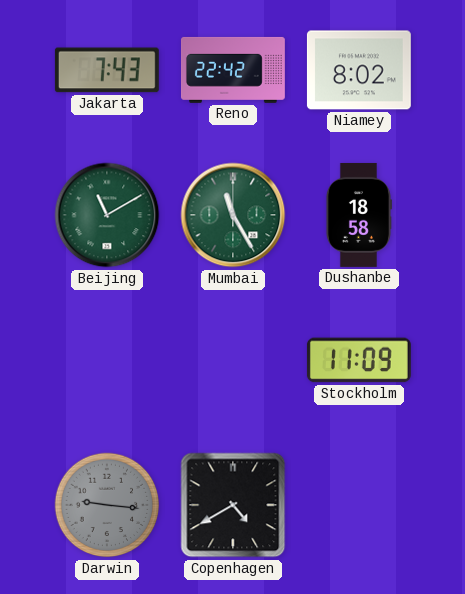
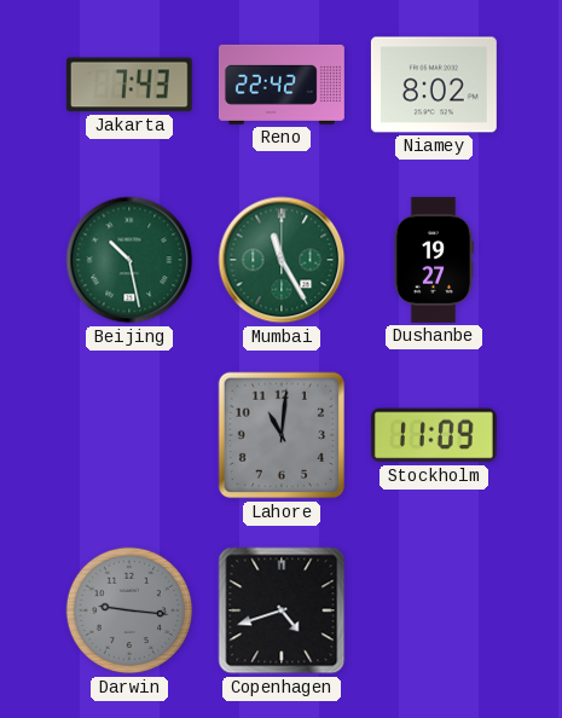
Beijing: 11:10 -> 10:28 (129, 260)
Dushanbe: 18:58 -> 19:27 (433, 260)
Lahore: none -> 11:01 (282, 435)
Copenhagen: 4:40 -> 4:42 (282, 610)
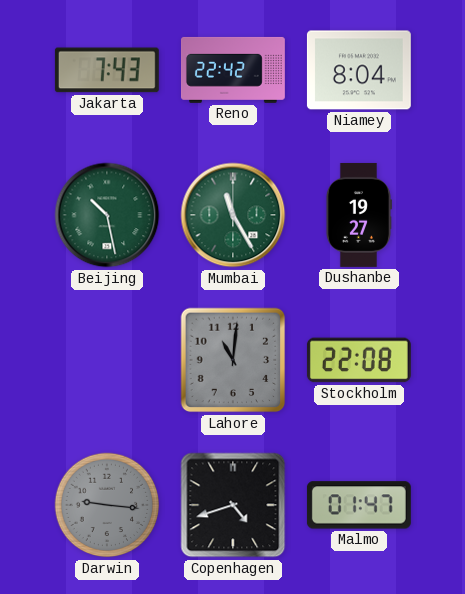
Niamey: 8:02 -> 8:04 (359, 70)
Stockholm: 11:09 -> 22:08 (359, 360)
Malmo: none -> 01:47 (359, 505)
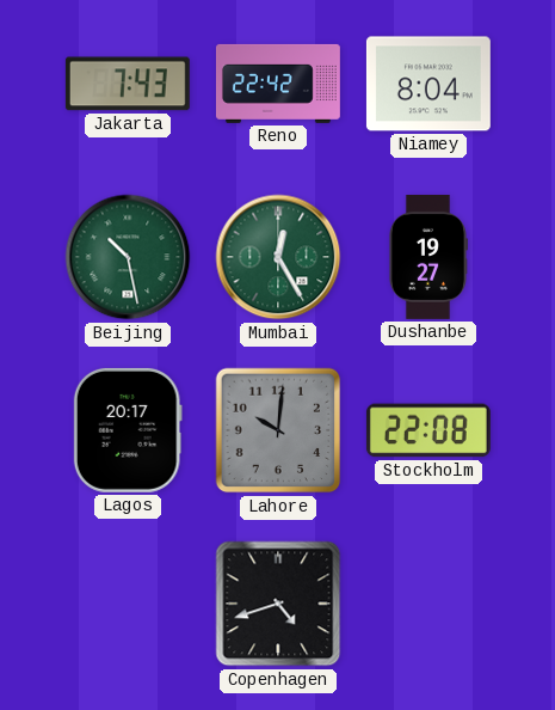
Mumbai: 11:25 -> 12:25 (278, 257)
Lagos: none -> 20:17 (128, 430)
Lahore: 11:01 -> 10:01 (278, 430)
Darwin: 9:16 -> none (107, 505)
Malmo: 01:47 -> none (359, 505)
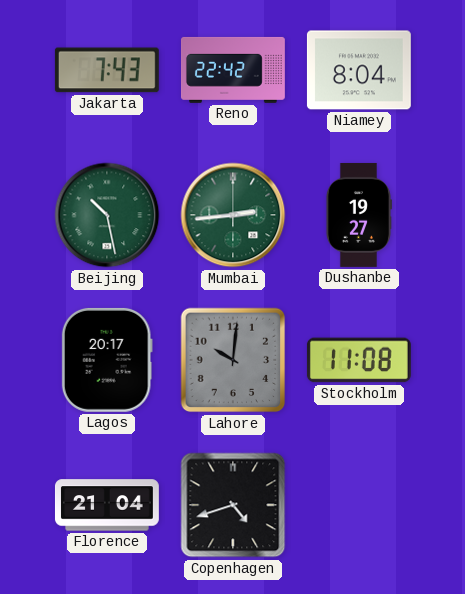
Mumbai: 12:25 -> 2:44 (233, 215)
Stockholm: 22:08 -> 11:08 (359, 360)
Florence: none -> 21:04 (107, 505)
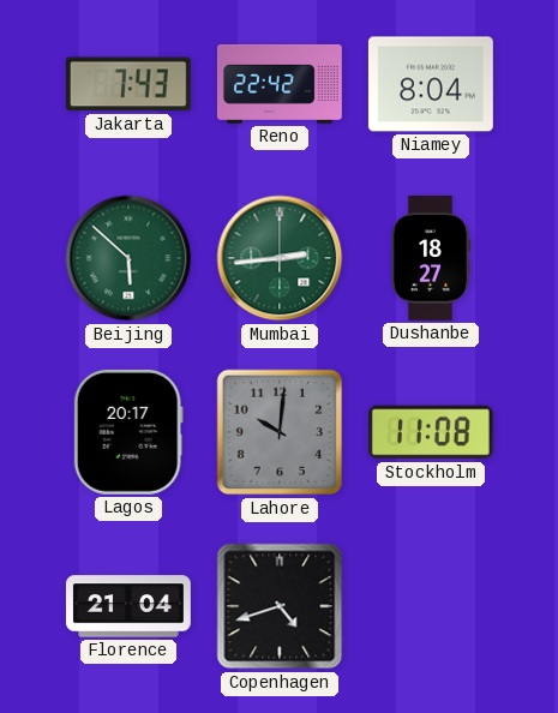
Beijing: 10:28 -> 5:52 (128, 258)
Dushanbe: 19:27 -> 18:27 (430, 258)
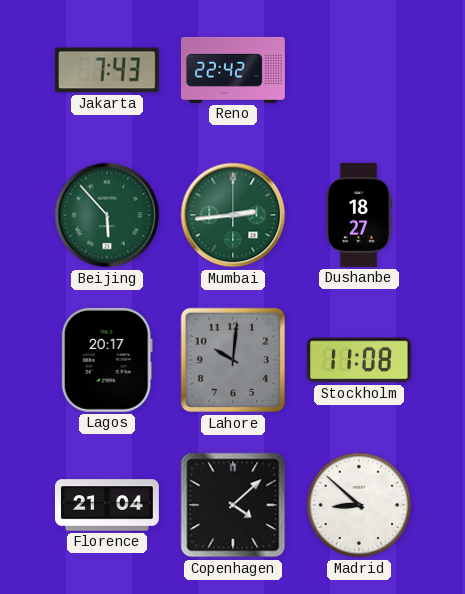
Niamey: 8:04 -> none (431, 84)
Beijing: 5:52 -> 5:53 (107, 215)
Copenhagen: 4:42 -> 4:08 (233, 505)
Madrid: none -> 8:52 (359, 505)
